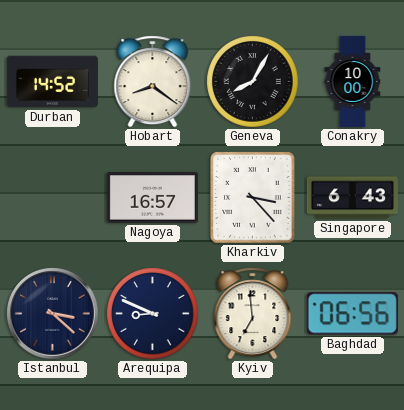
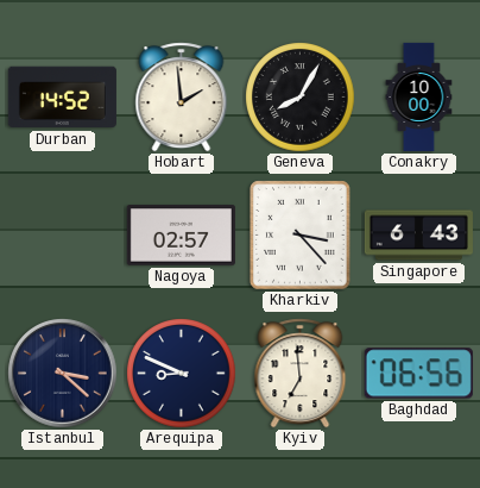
Hobart: 8:21 -> 1:59 (182, 98)
Nagoya: 16:57 -> 02:57 (181, 236)
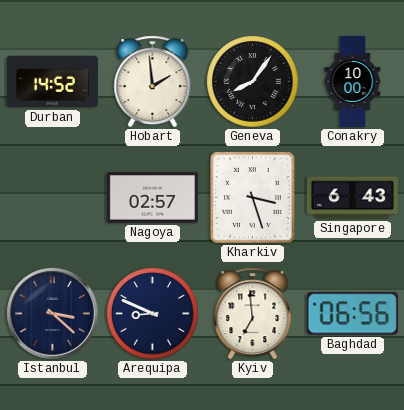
Geneva: 8:05 -> 8:06 (253, 82)
Kharkiv: 3:23 -> 3:27 (253, 198)
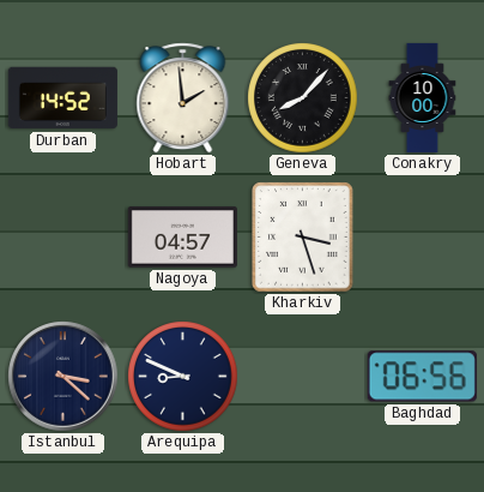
Geneva: 8:06 -> 8:07 (303, 98)
Nagoya: 02:57 -> 04:57 (182, 238)
Singapore: 6:43 -> none (352, 198)
Kyiv: 6:59 -> none (253, 314)
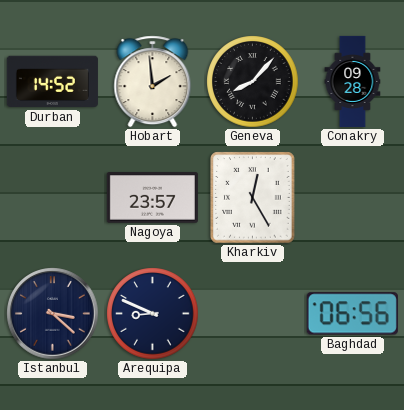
Conakry: 10:00 -> 09:28 (353, 81)
Nagoya: 04:57 -> 23:57 (152, 198)
Kharkiv: 3:27 -> 12:25 (253, 198)
